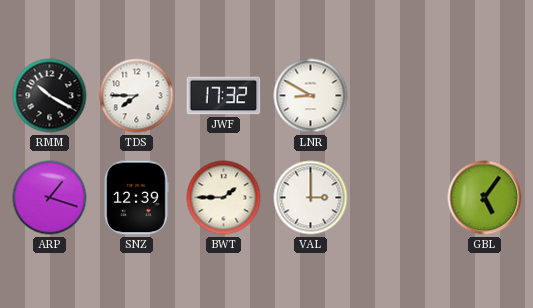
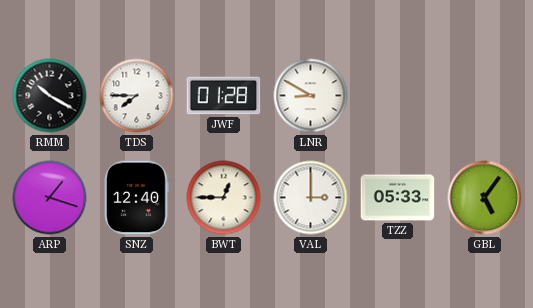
JWF: 17:32 -> 01:28 (224, 96)
SNZ: 12:39 -> 12:40 (136, 198)
BWT: 1:45 -> 12:45 (224, 198)
TZZ: none -> 05:33 (398, 198)
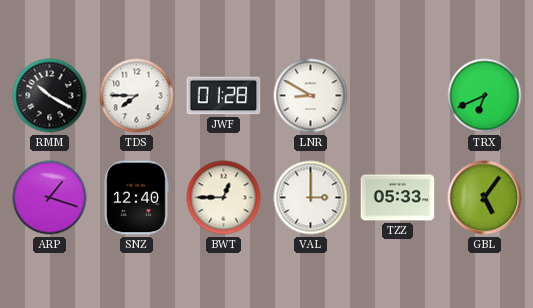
TRX: none -> 6:41 (485, 96)
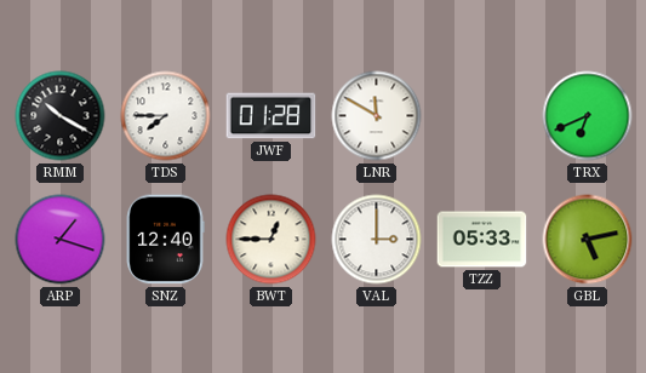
LNR: 8:50 -> 11:50 (377, 116)
GBL: 5:06 -> 5:13 (588, 240)
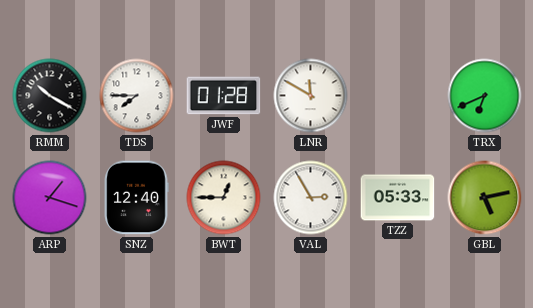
VAL: 3:00 -> 2:55 (311, 198)
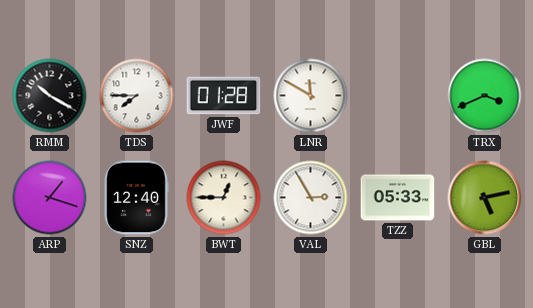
TRX: 6:41 -> 3:41 (485, 96)
